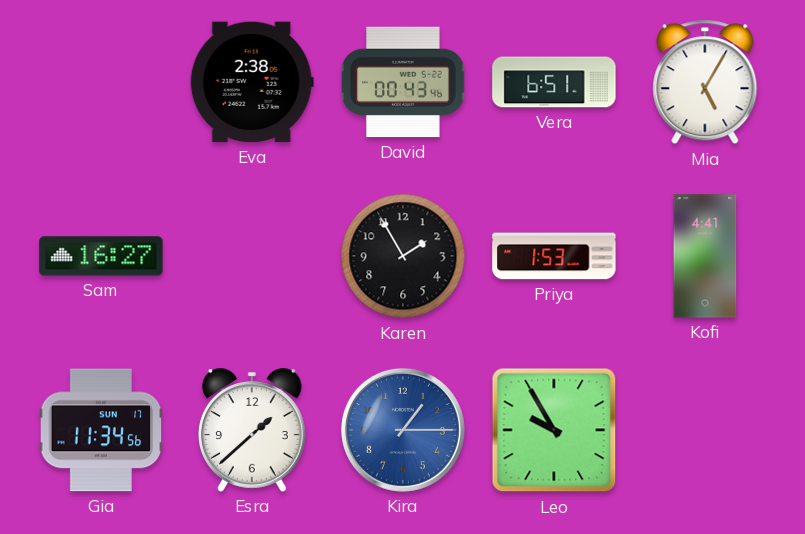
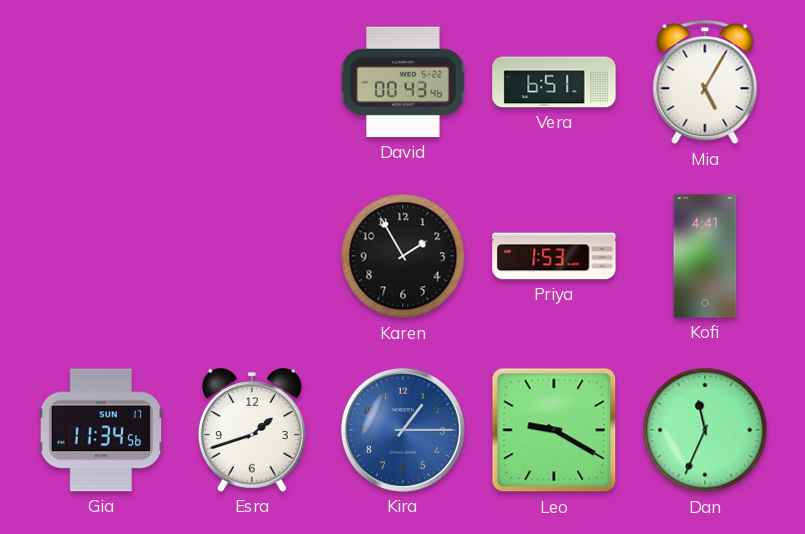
Eva: 2:38 -> none (252, 82)
Sam: 16:27 -> none (101, 256)
Esra: 1:38 -> 1:42 (252, 430)
Leo: 9:55 -> 9:20 (554, 430)
Dan: none -> 11:34 (705, 430)
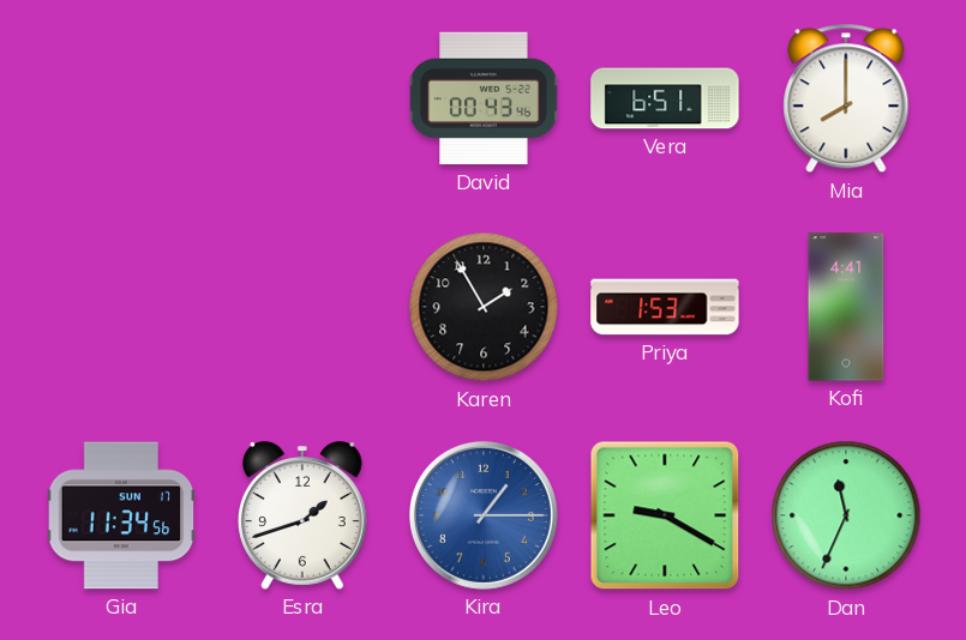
Mia: 5:05 -> 8:00 (846, 98)
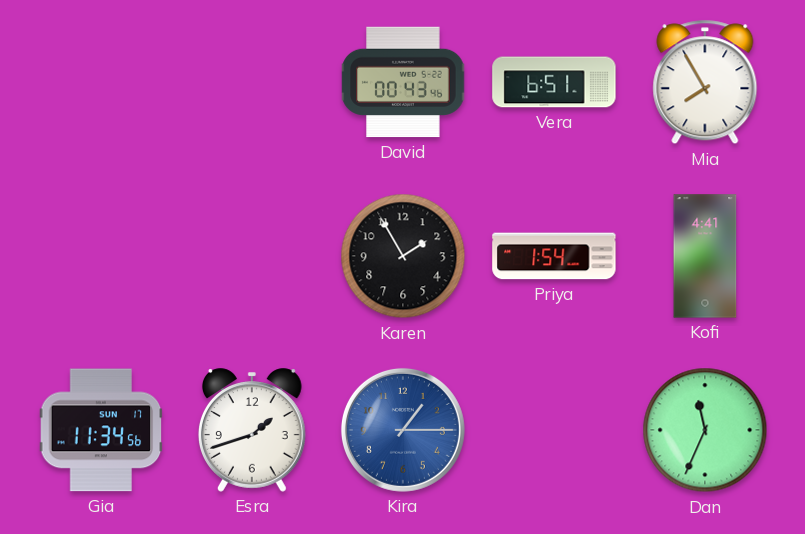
Mia: 8:00 -> 7:55 (705, 82)
Priya: 1:53 -> 1:54 (554, 256)
Leo: 9:20 -> none (665, 515)
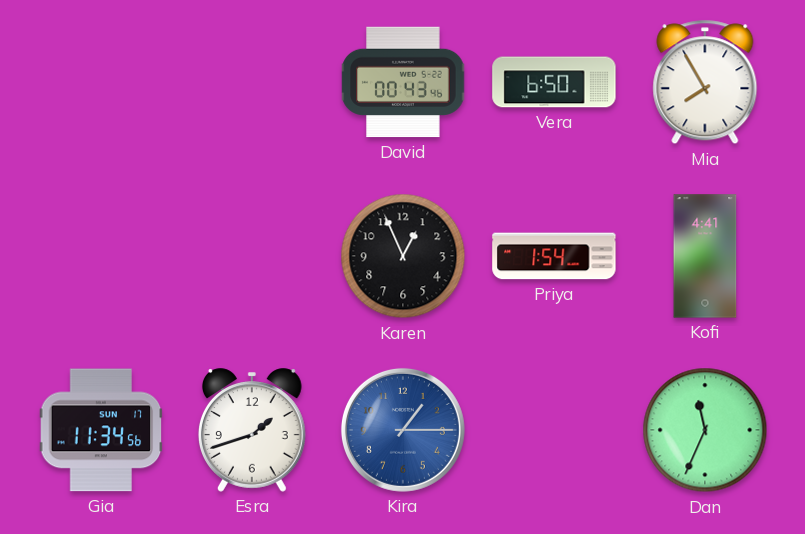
Vera: 6:51 -> 6:50 (554, 82)
Karen: 1:55 -> 12:56 (403, 256)
